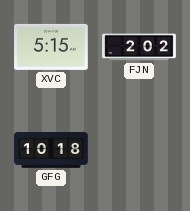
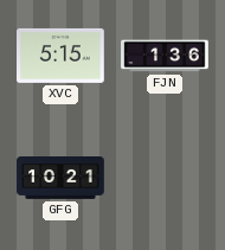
FJN: 2:02 -> 1:36 (165, 56)
GFG: 10:18 -> 10:21 (60, 179)
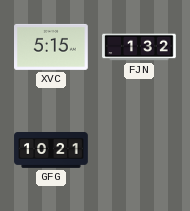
FJN: 1:36 -> 1:32 (139, 47)
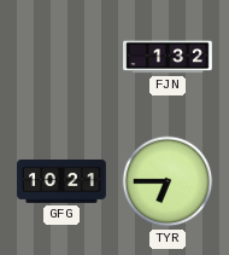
XVC: 5:15 -> none (51, 47)
TYR: none -> 6:45 (168, 181)
